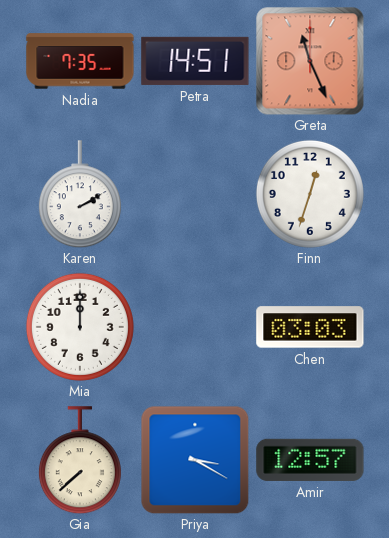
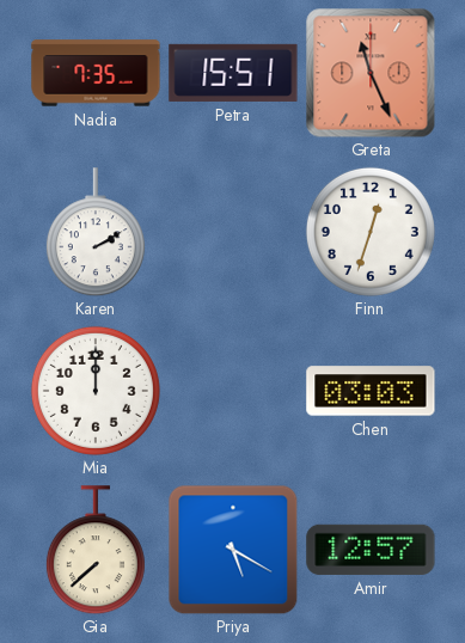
Petra: 14:51 -> 15:51 (233, 73)
Priya: 3:20 -> 5:20 (233, 550)
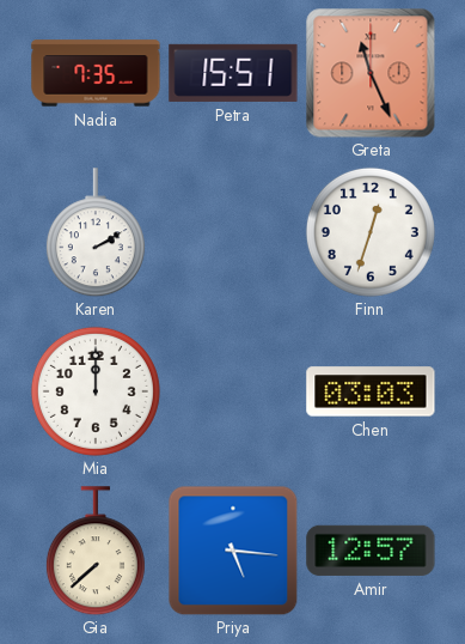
Priya: 5:20 -> 5:16 (233, 551)
